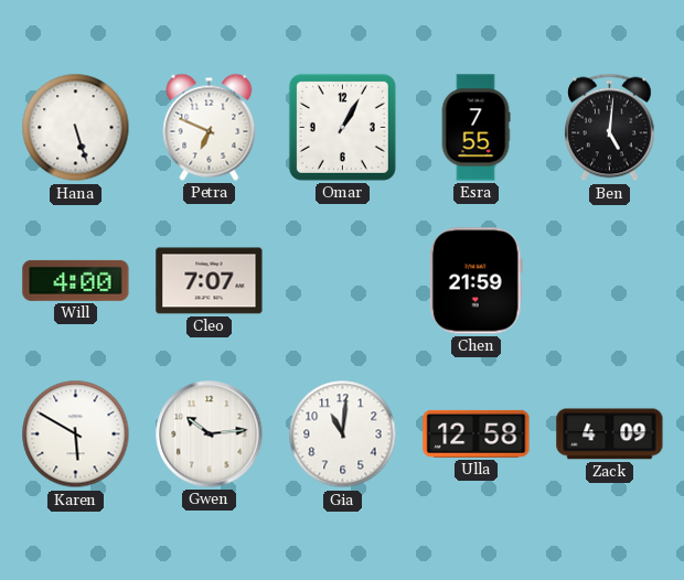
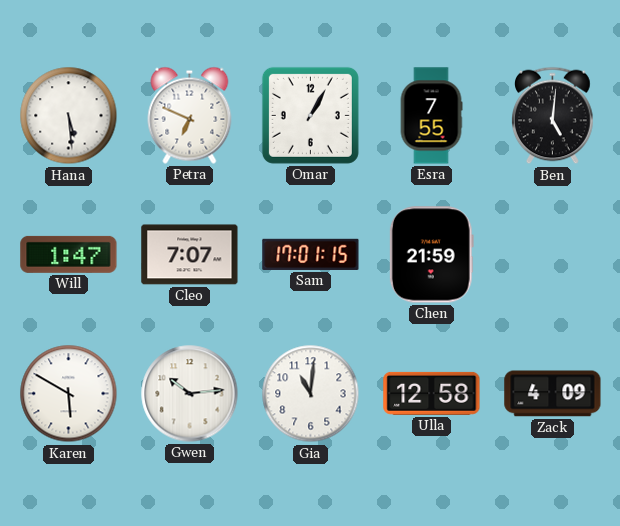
Hana: 5:27 -> 5:29 (69, 116)
Will: 4:00 -> 1:47 (69, 254)
Sam: none -> 17:01 (311, 254)
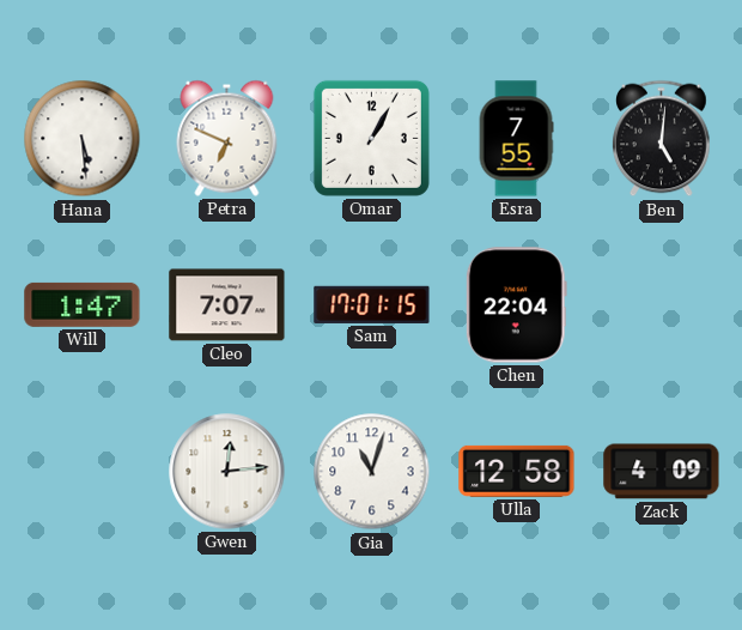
Chen: 21:59 -> 22:04 (516, 305)
Karen: 5:50 -> none (69, 394)
Gwen: 10:14 -> 12:14 (227, 472)
Gia: 11:01 -> 11:03 (372, 472)
